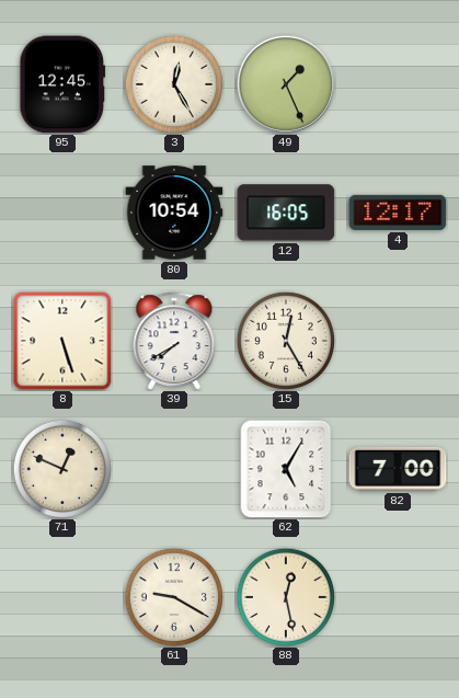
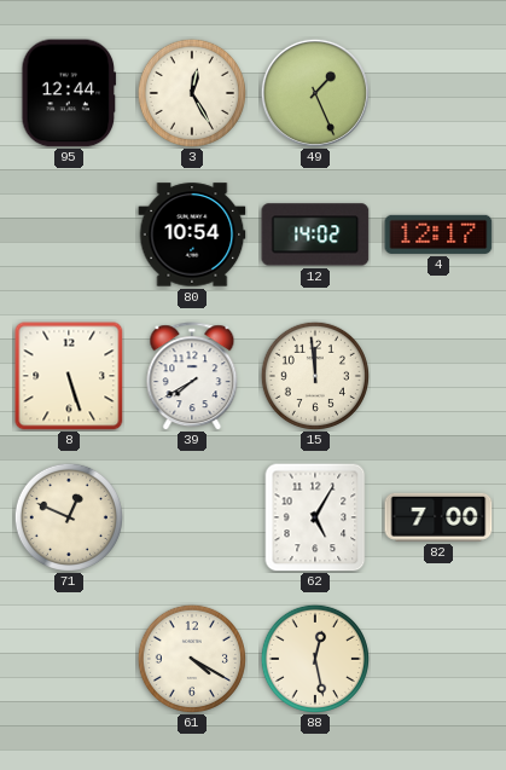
95: 12:45 -> 12:44 (69, 93)
12: 16:05 -> 14:02 (315, 235)
15: 12:25 -> 11:59 (315, 376)
61: 9:20 -> 4:20 (192, 659)
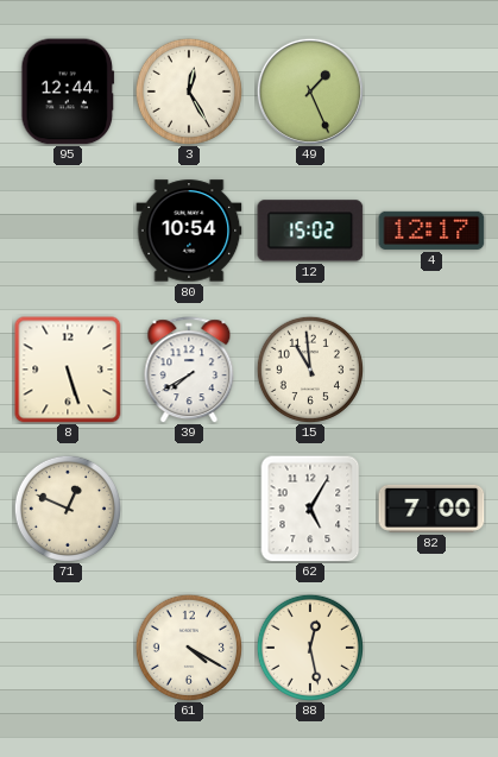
12: 14:02 -> 15:02 (310, 231)
15: 11:59 -> 10:59 (310, 370)
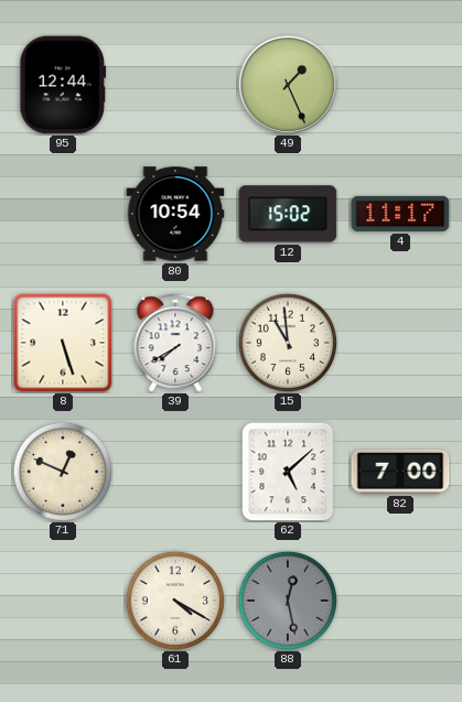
3: 12:25 -> none (189, 92)
4: 12:17 -> 11:17 (400, 214)
62: 5:05 -> 5:08 (288, 472)
88 dial: cream -> grey (288, 601)
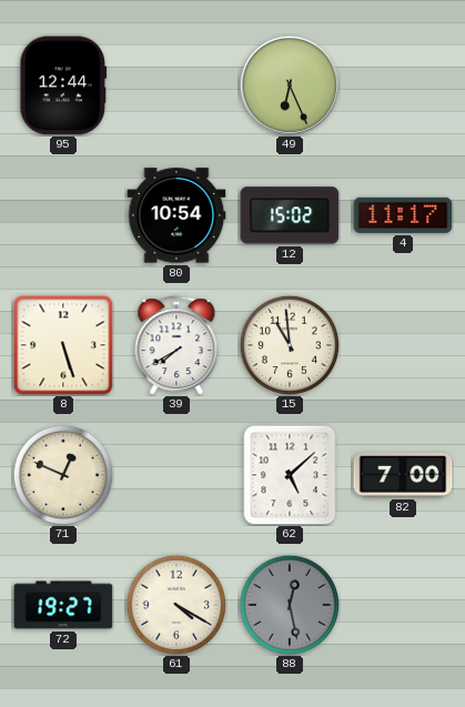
49: 1:26 -> 6:26 (290, 85)
72: none -> 19:27 (63, 605)
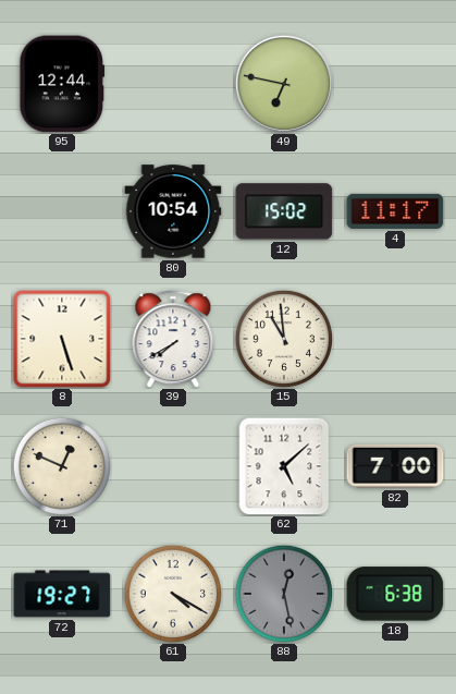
49: 6:26 -> 6:47 (284, 84)
18: none -> 6:38 (395, 594)
